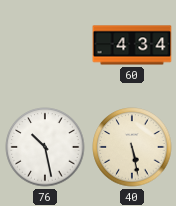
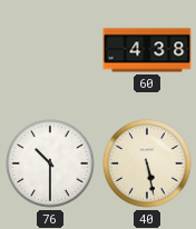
60: 4:34 -> 4:38 (147, 50)
76: 10:28 -> 10:30 (50, 163)
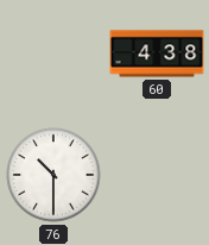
40: 5:28 -> none (147, 163)
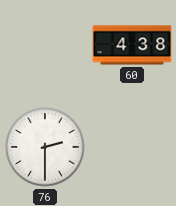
76: 10:30 -> 2:30 (45, 147)
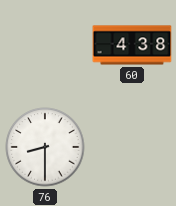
76: 2:30 -> 8:30 (45, 147)
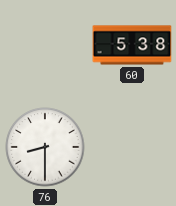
60: 4:38 -> 5:38 (132, 45)
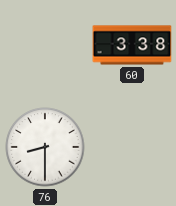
60: 5:38 -> 3:38 (132, 45)
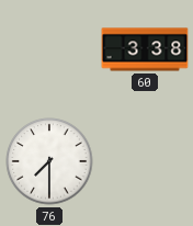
76: 8:30 -> 7:30 (49, 161)
